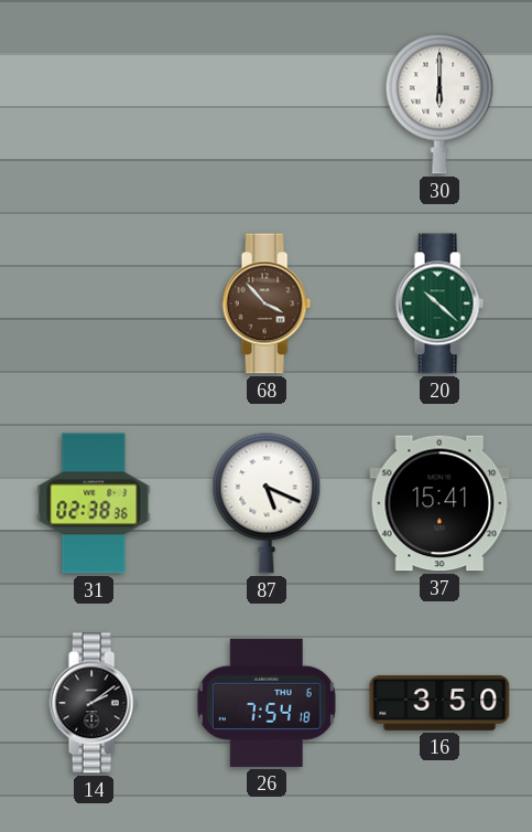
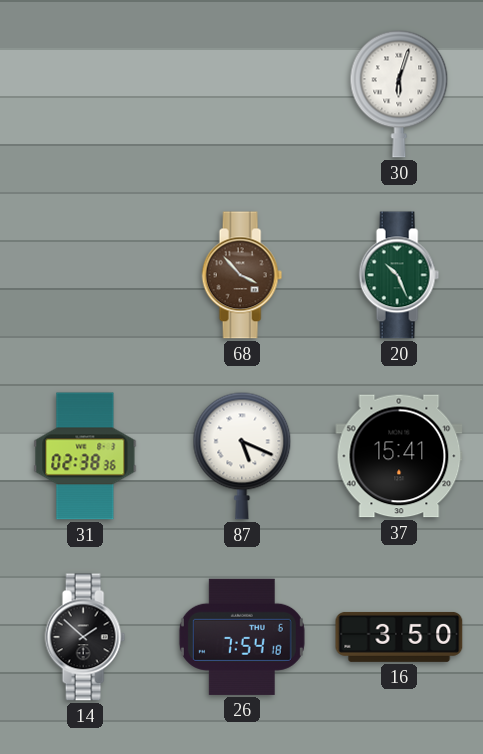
30: 6:00 -> 6:03 (399, 94)
20: 10:22 -> 10:26 (399, 275)
14: 2:09 -> 1:52 (85, 637)
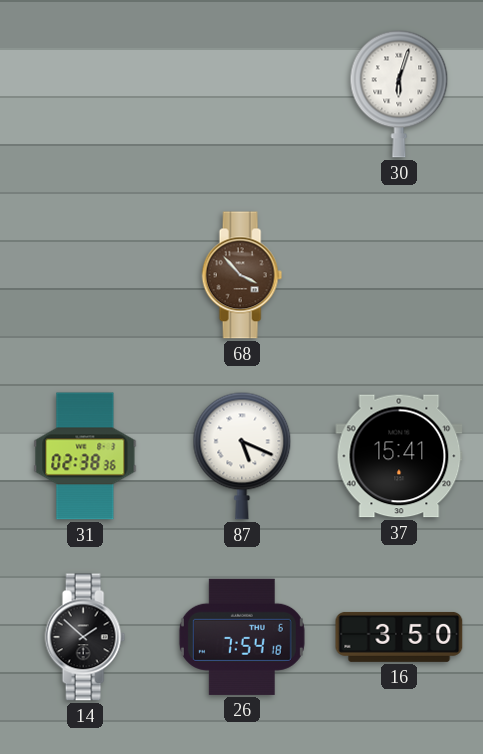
20: 10:26 -> none (399, 275)
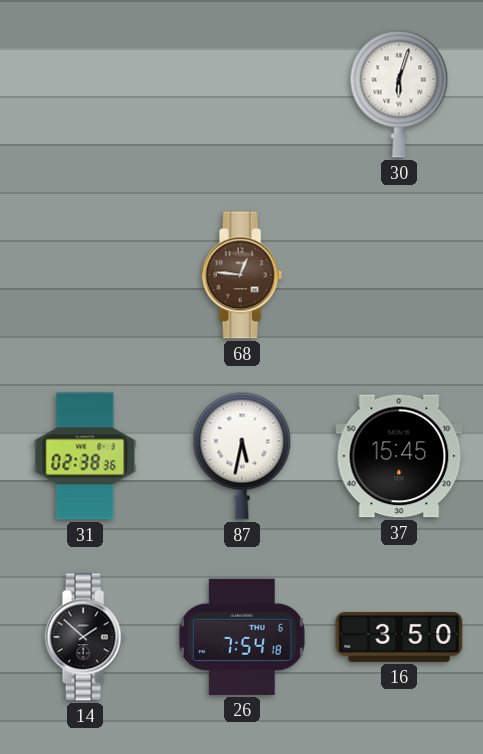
68: 3:53 -> 12:46 (242, 275)
87: 5:19 -> 5:32 (242, 456)
37: 15:41 -> 15:45 (399, 456)
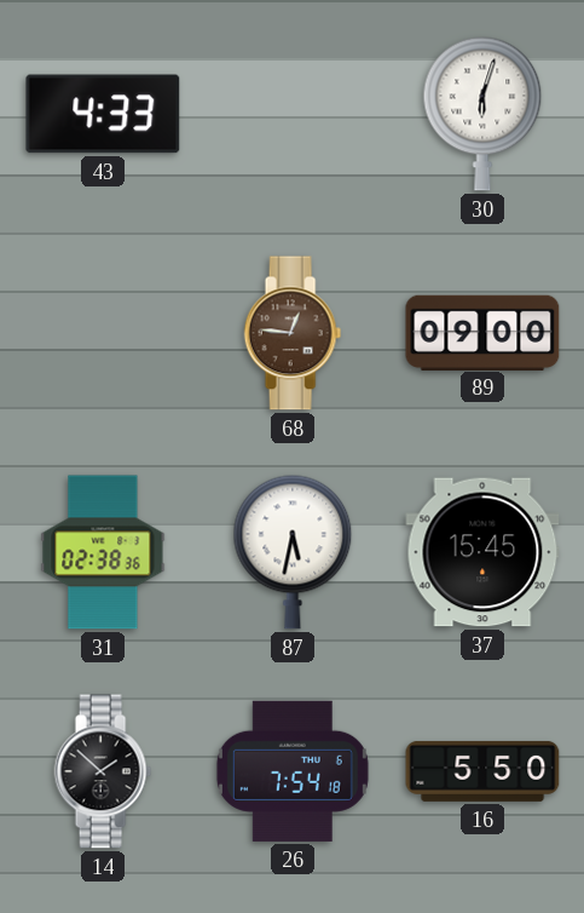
43: none -> 4:33 (103, 114)
89: none -> 09:00 (482, 332)
16: 3:50 -> 5:50 (482, 771)
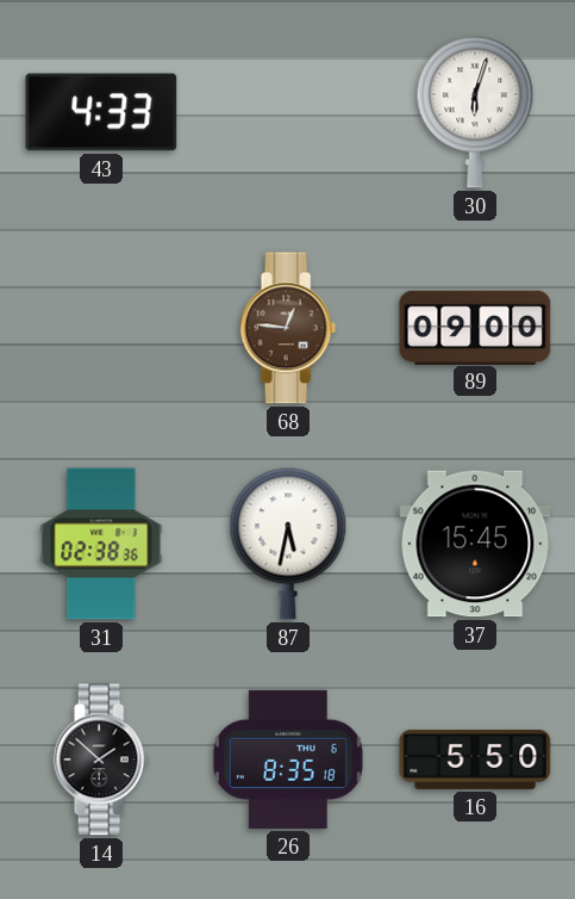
26: 7:54 -> 8:35 (288, 759)
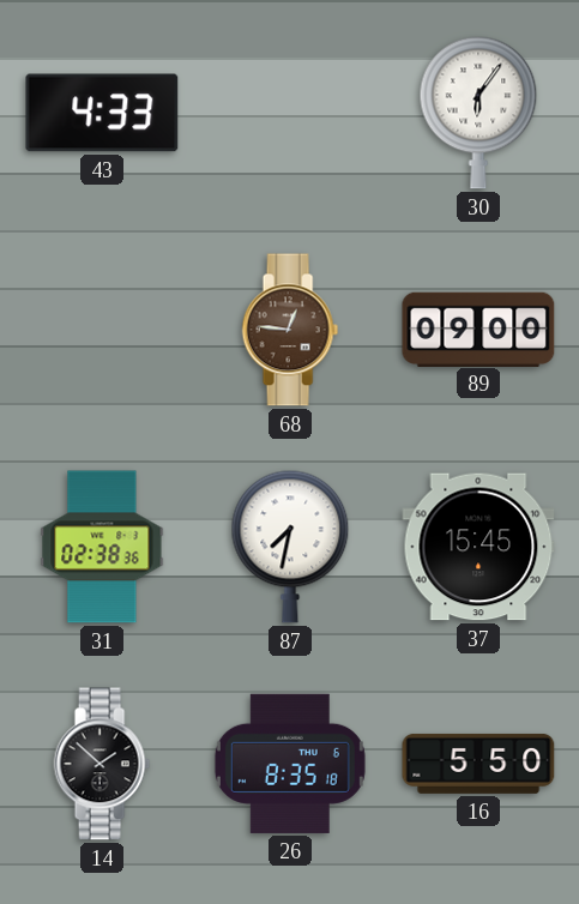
30: 6:03 -> 6:06 (478, 113)
87: 5:32 -> 7:32 (290, 547)
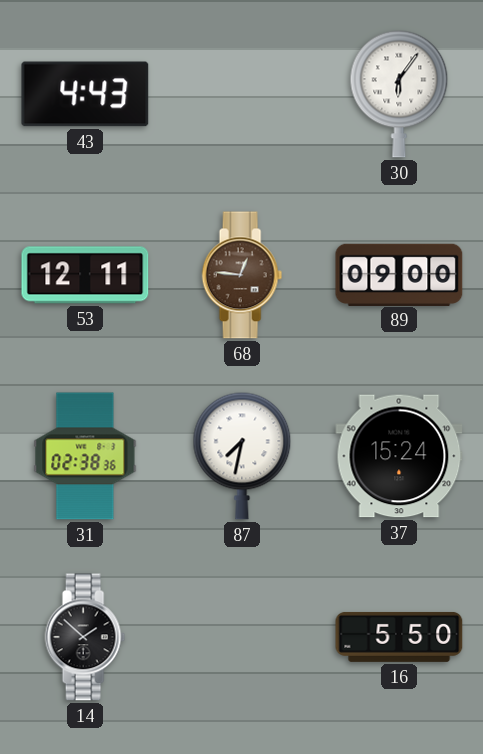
43: 4:33 -> 4:43 (85, 94)
53: none -> 12:11 (85, 275)
37: 15:45 -> 15:24 (399, 456)
26: 8:35 -> none (290, 764)
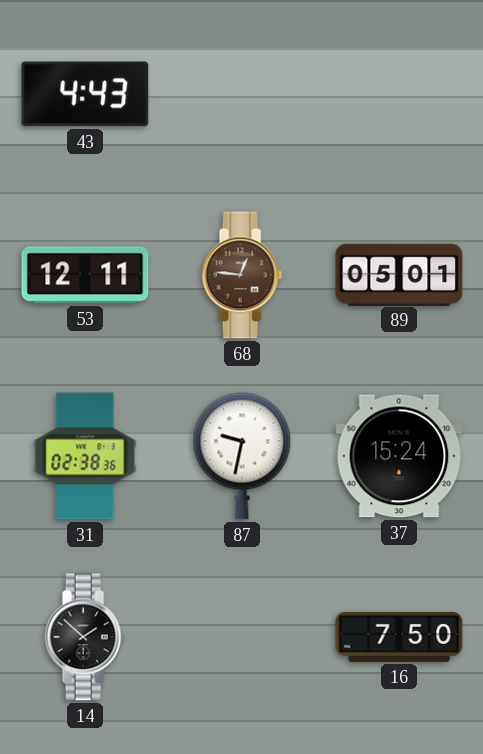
30: 6:06 -> none (399, 94)
89: 09:00 -> 05:01 (399, 274)
87: 7:32 -> 9:32 (242, 456)
16: 5:50 -> 7:50 (399, 637)
